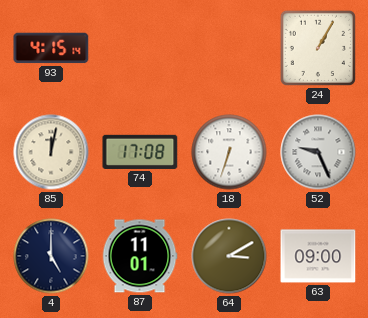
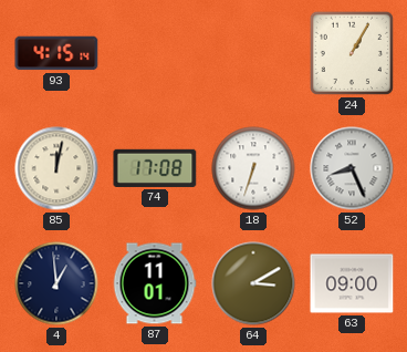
52: 9:26 -> 8:26 (352, 168)
4: 5:00 -> 12:59 (56, 283)
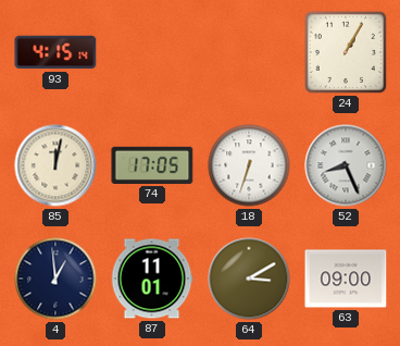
74: 17:08 -> 17:05 (152, 165)
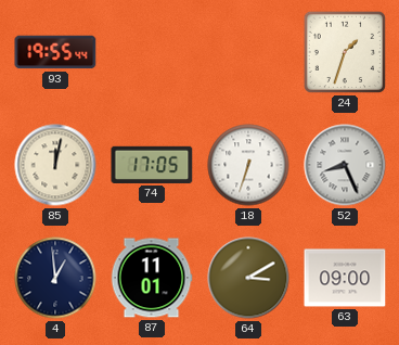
93: 4:15 -> 19:55 (55, 52)
24: 1:05 -> 1:33 (345, 52)
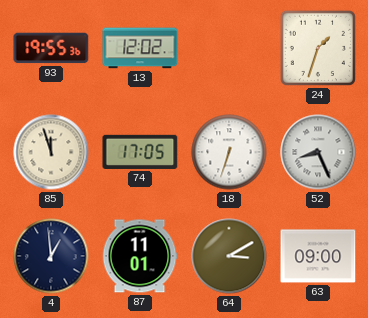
93: 19:55:44 -> 19:55:36 (51, 48)
13: none -> 12:02 (140, 48)
85: 12:02 -> 11:57 (51, 152)
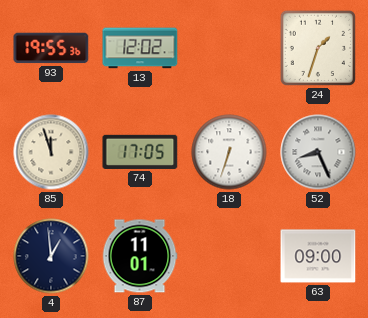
64: 3:10 -> none (229, 256)
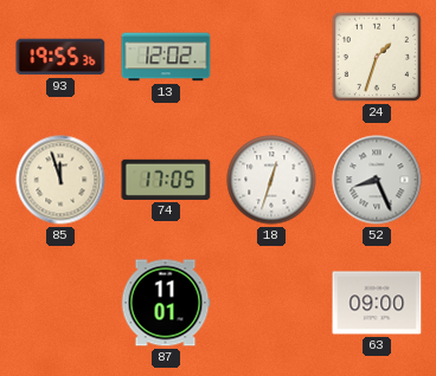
18: 6:33 -> 12:33 (271, 180)
4: 12:59 -> none (51, 256)
